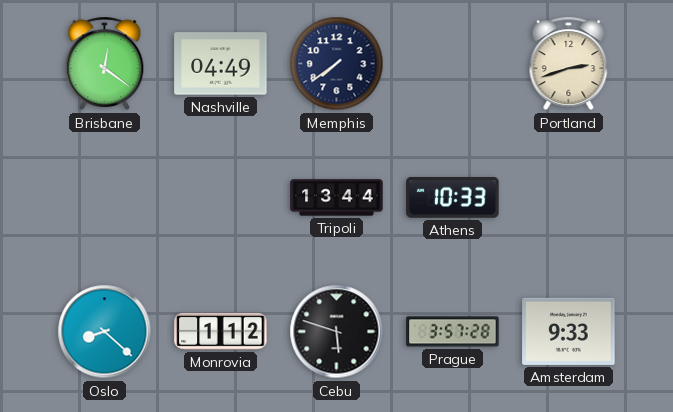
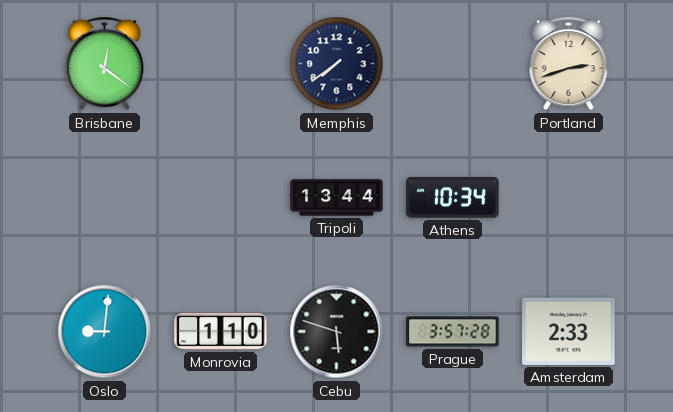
Nashville: 04:49 -> none (221, 64)
Athens: 10:33 -> 10:34 (453, 198)
Oslo: 8:22 -> 9:01 (105, 332)
Monrovia: 1:12 -> 1:10 (221, 331)
Amsterdam: 9:33 -> 2:33 (569, 331)
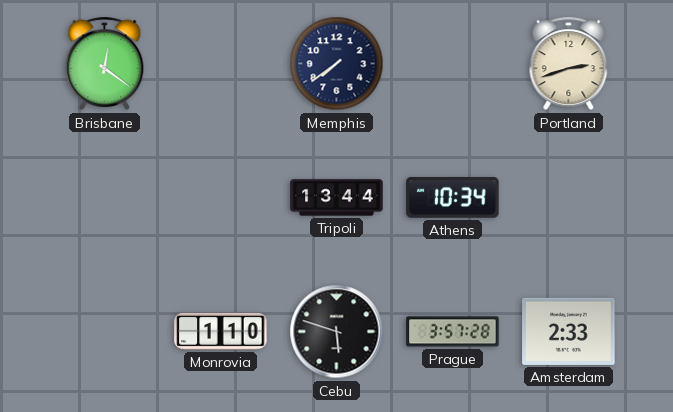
Oslo: 9:01 -> none (105, 332)
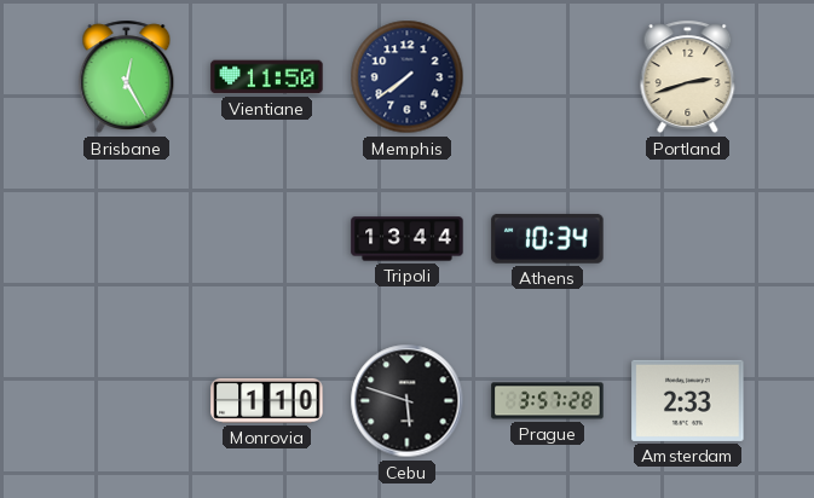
Brisbane: 12:21 -> 12:25 (127, 77)
Vientiane: none -> 11:50 (267, 77)
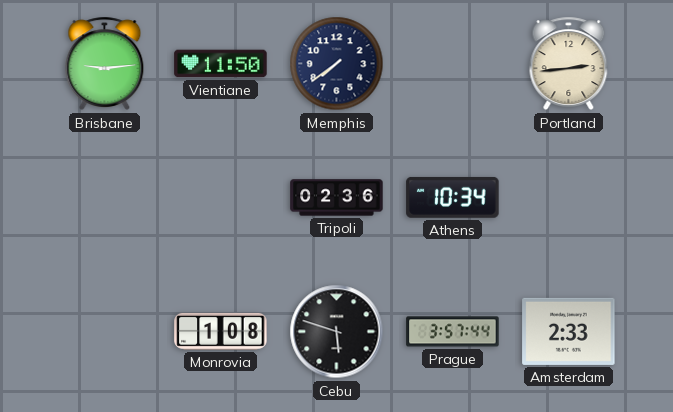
Brisbane: 12:25 -> 9:14 (105, 64)
Portland: 2:42 -> 2:44 (569, 64)
Tripoli: 13:44 -> 02:36 (337, 198)
Monrovia: 1:10 -> 1:08 (221, 331)
Prague: 3:57:28 -> 3:57:44 (453, 332)
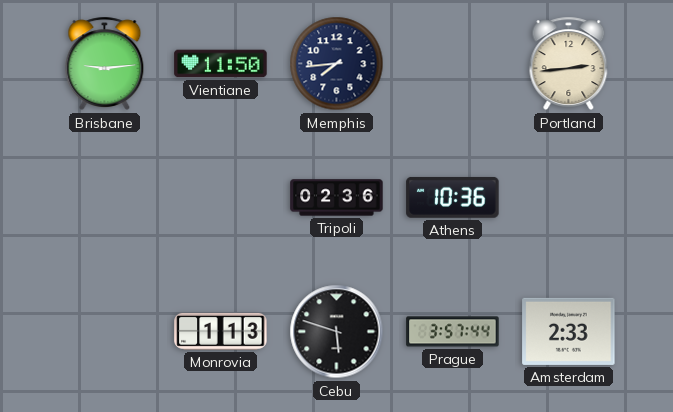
Memphis: 7:39 -> 7:44 (337, 64)
Athens: 10:34 -> 10:36 (453, 198)
Monrovia: 1:08 -> 1:13 (221, 331)
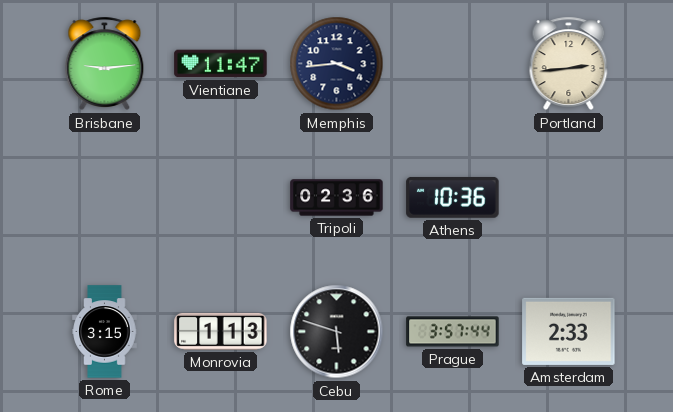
Vientiane: 11:50 -> 11:47 (221, 64)
Memphis: 7:44 -> 3:44 (337, 64)
Rome: none -> 3:15 (105, 332)
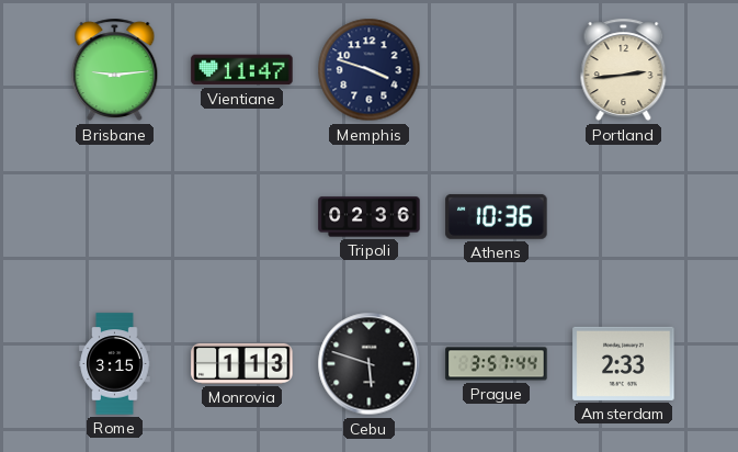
Memphis: 3:44 -> 3:48 (370, 70)
